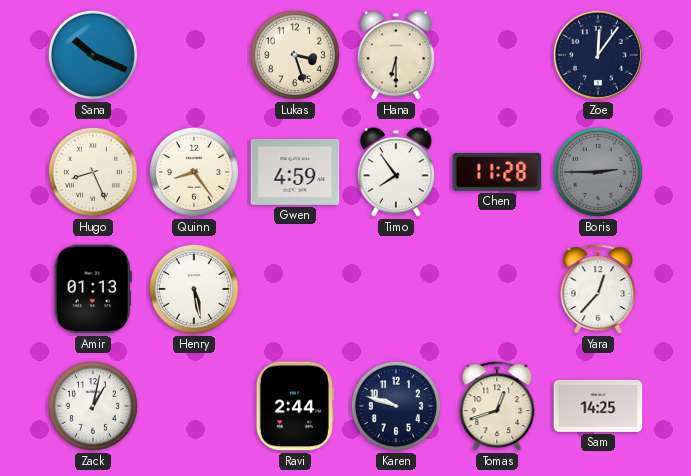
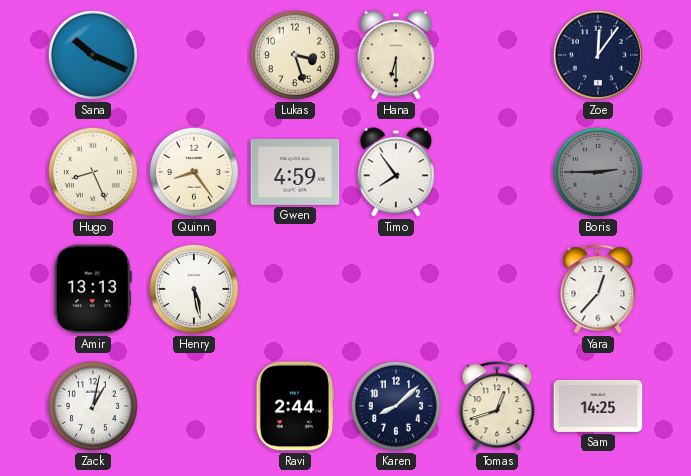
Chen: 11:28 -> none (497, 172)
Amir: 01:13 -> 13:13 (93, 289)
Karen: 9:48 -> 8:08 (396, 406)
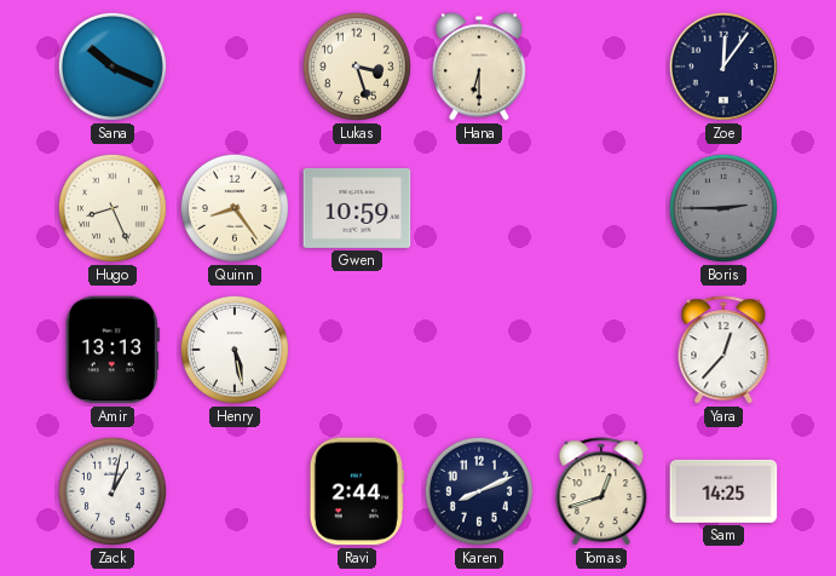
Gwen: 4:59 -> 10:59 (357, 208)
Timo: 7:54 -> none (396, 172)
Karen: 8:08 -> 8:11 (479, 491)
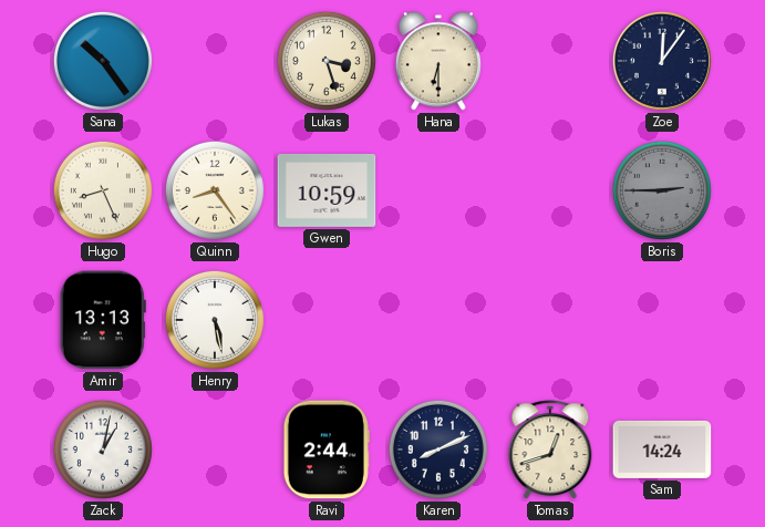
Sana: 10:19 -> 10:24 (103, 61)
Yara: 12:37 -> none (723, 351)
Sam: 14:25 -> 14:24 (662, 449)
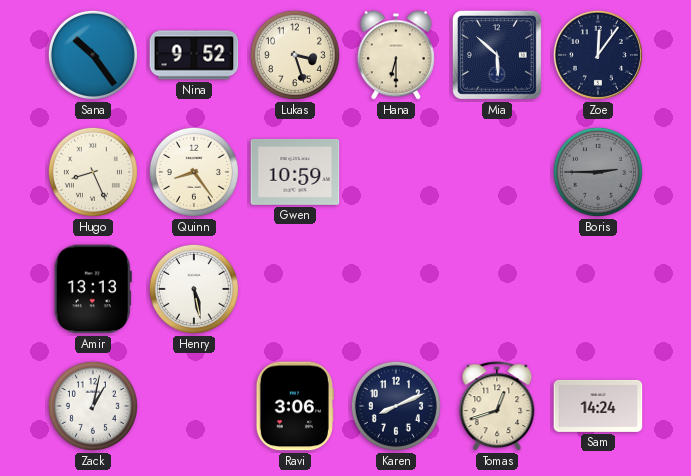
Nina: none -> 9:52 (194, 55)
Mia: none -> 5:52 (497, 55)
Ravi: 2:44 -> 3:06 (295, 406)
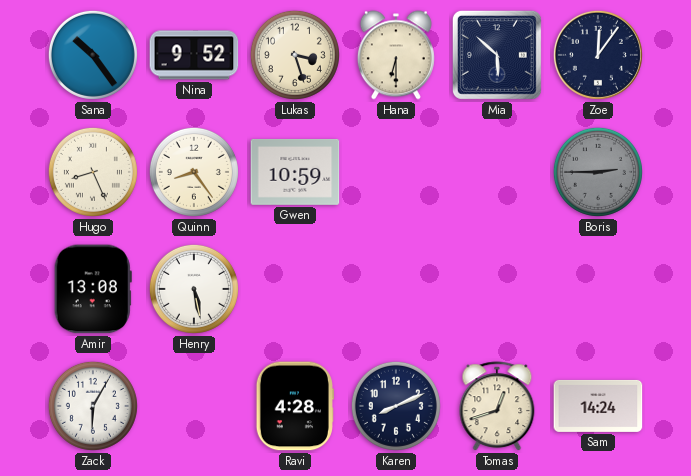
Amir: 13:13 -> 13:08 (93, 289)
Zack: 1:02 -> 6:05 (93, 406)
Ravi: 3:06 -> 4:28 (295, 406)
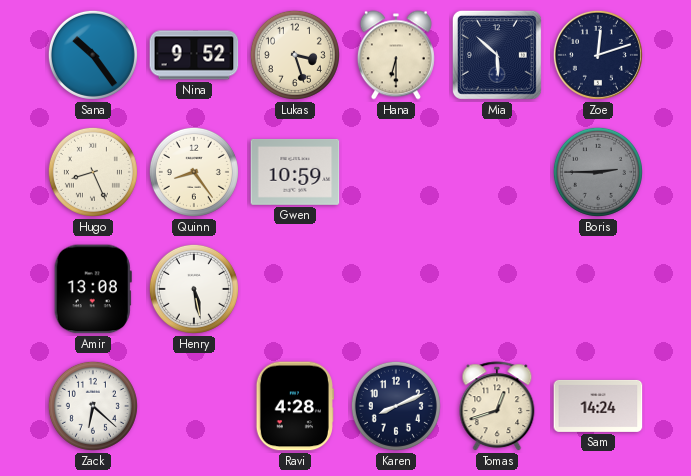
Zoe: 12:06 -> 12:12 (598, 55)
Zack: 6:05 -> 6:22 (93, 406)
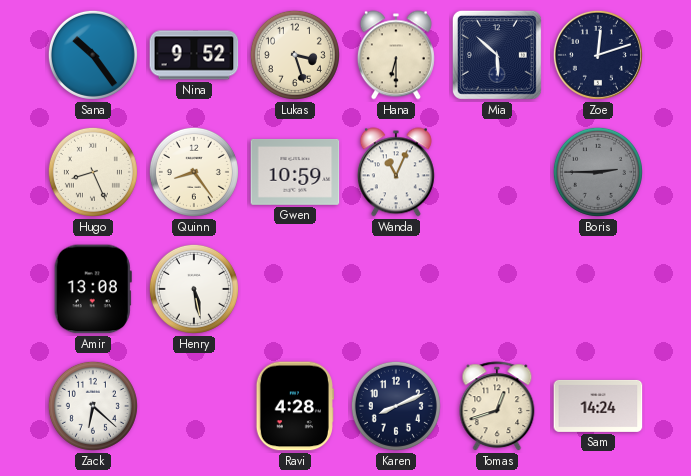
Wanda: none -> 11:04 (396, 172)
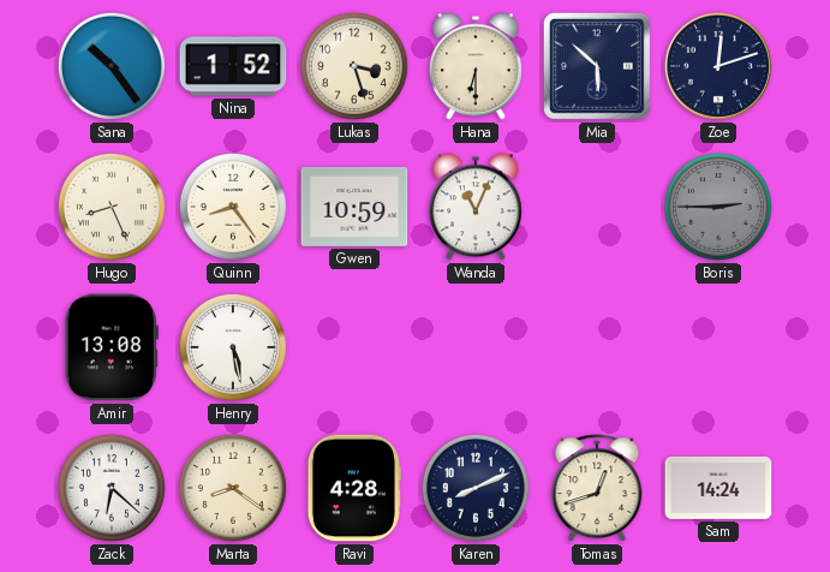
Nina: 9:52 -> 1:52 (233, 66)
Marta: none -> 8:21 (233, 488)
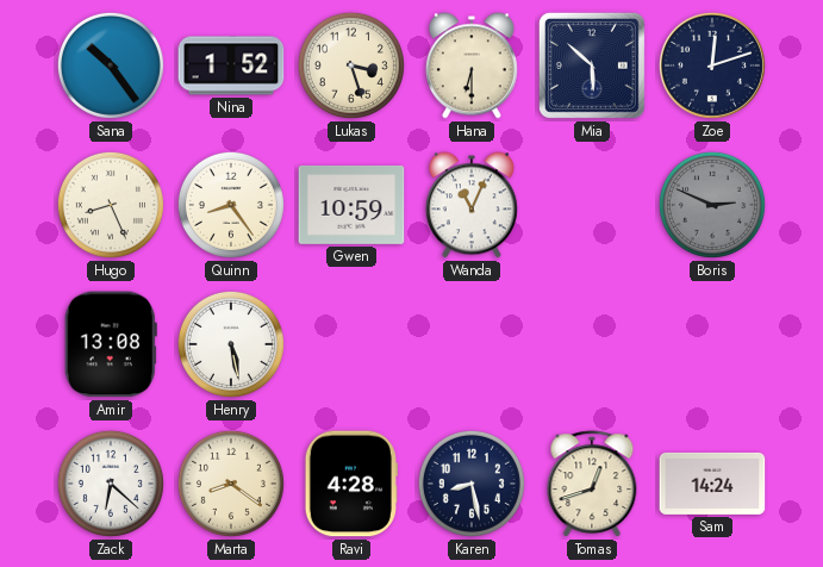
Boris: 2:45 -> 2:49 (712, 205)
Karen: 8:11 -> 8:28 (472, 484)
